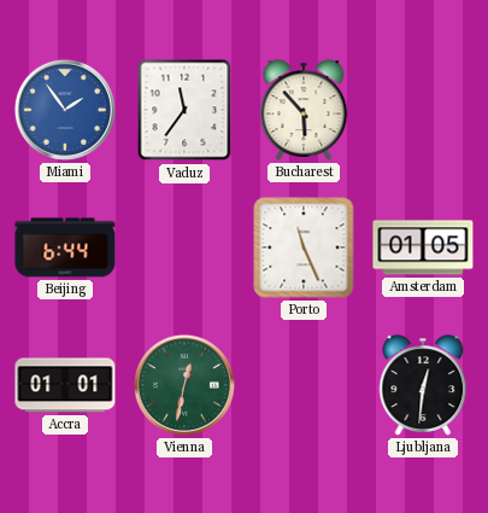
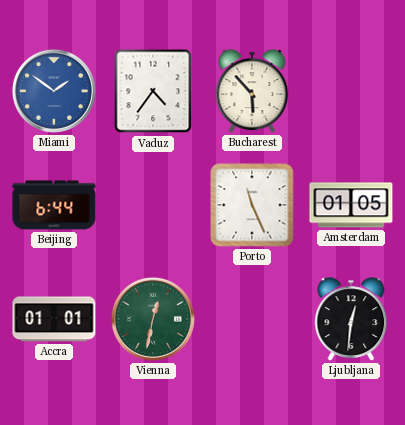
Miami: 1:54 -> 1:51 (54, 91)
Vaduz: 11:36 -> 4:36 (153, 91)
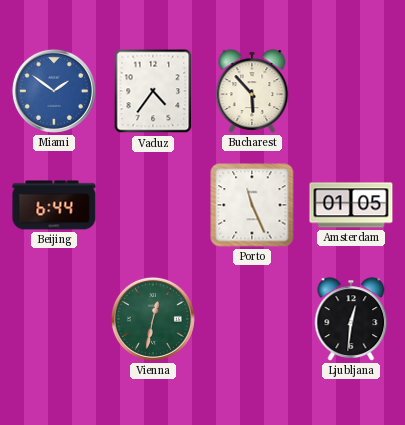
Accra: 01:01 -> none (54, 319)
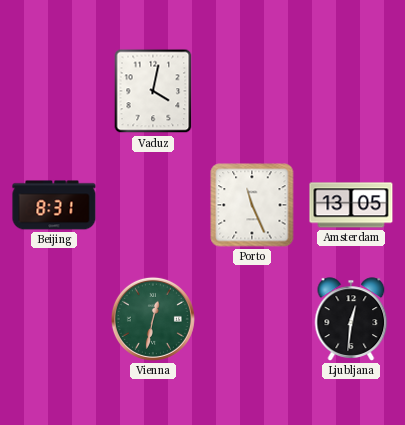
Miami: 1:51 -> none (54, 91)
Vaduz: 4:36 -> 4:02 (153, 91)
Bucharest: 5:53 -> none (252, 91)
Beijing: 6:44 -> 8:31 (54, 205)
Amsterdam: 01:05 -> 13:05 (351, 205)
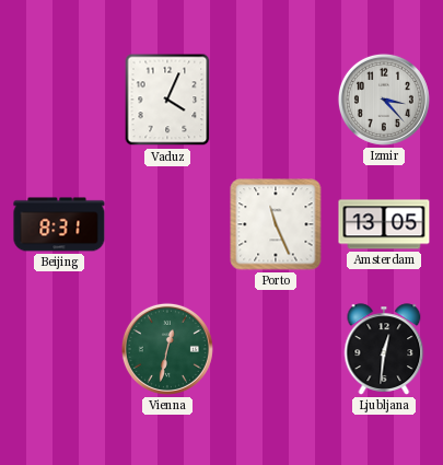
Vaduz: 4:02 -> 4:04 (167, 100)
Izmir: none -> 3:23 (384, 100)
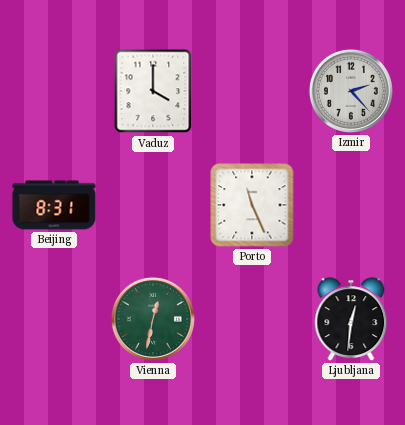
Vaduz: 4:04 -> 4:00 (153, 91)
Izmir: 3:23 -> 2:23 (351, 91)
Amsterdam: 13:05 -> none (384, 224)
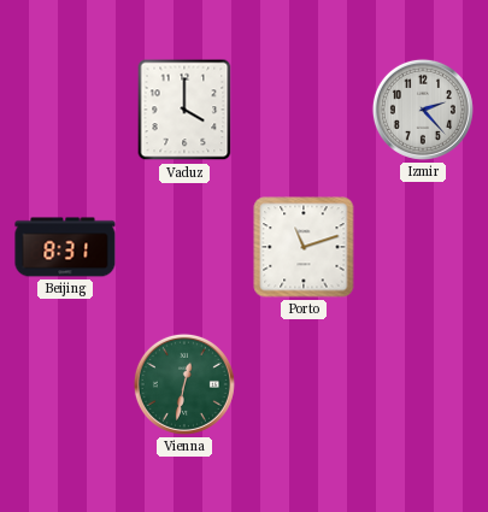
Porto: 11:26 -> 11:12 (304, 247)
Ljubljana: 12:31 -> none (351, 319)
